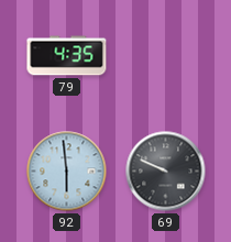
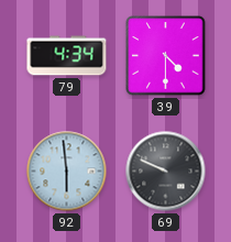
79: 4:35 -> 4:34 (67, 56)
39: none -> 4:30 (166, 56)
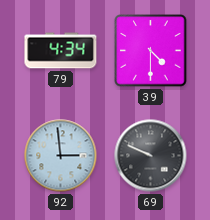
92: 5:59 -> 2:59 (61, 156)
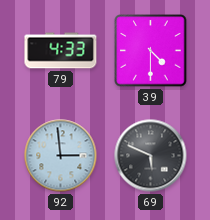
79: 4:34 -> 4:33 (61, 51)
69: 9:49 -> 5:49 (151, 156)
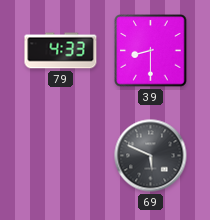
39: 4:30 -> 8:30 (151, 51)
92: 2:59 -> none (61, 156)
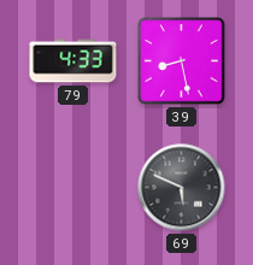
39: 8:30 -> 8:28 (182, 61)
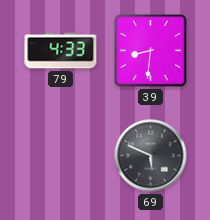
39: 8:28 -> 8:31 (151, 51)
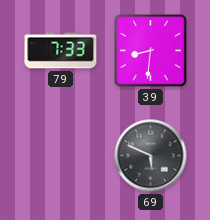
79: 4:33 -> 7:33 (61, 51)
